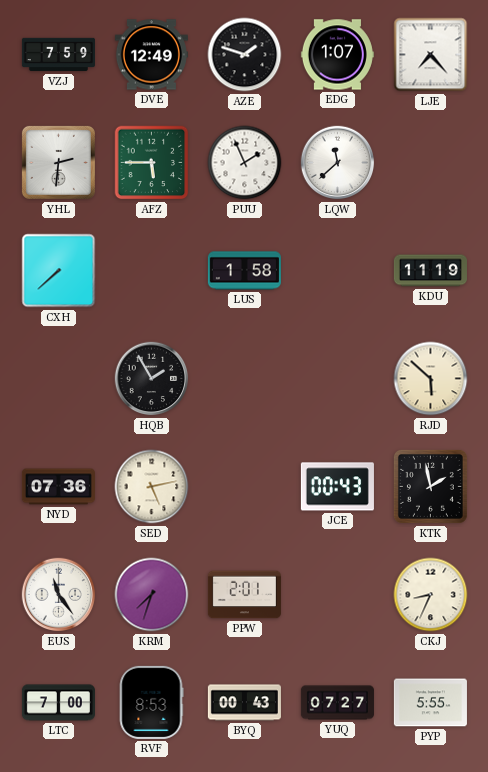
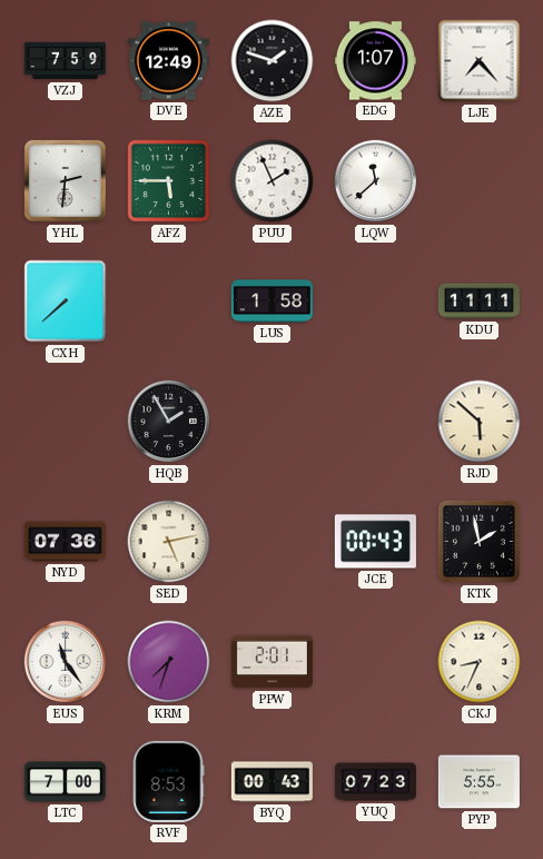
KDU: 11:19 -> 11:11 (478, 302)
YUQ: 07:27 -> 07:23 (375, 782)
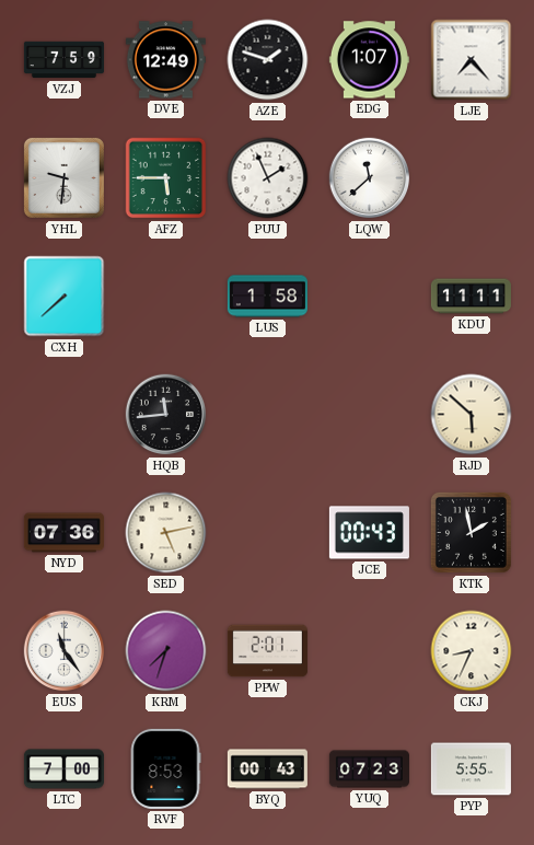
YHL: 2:31 -> 9:31 (63, 177)
HQB: 1:55 -> 11:44 (166, 415)
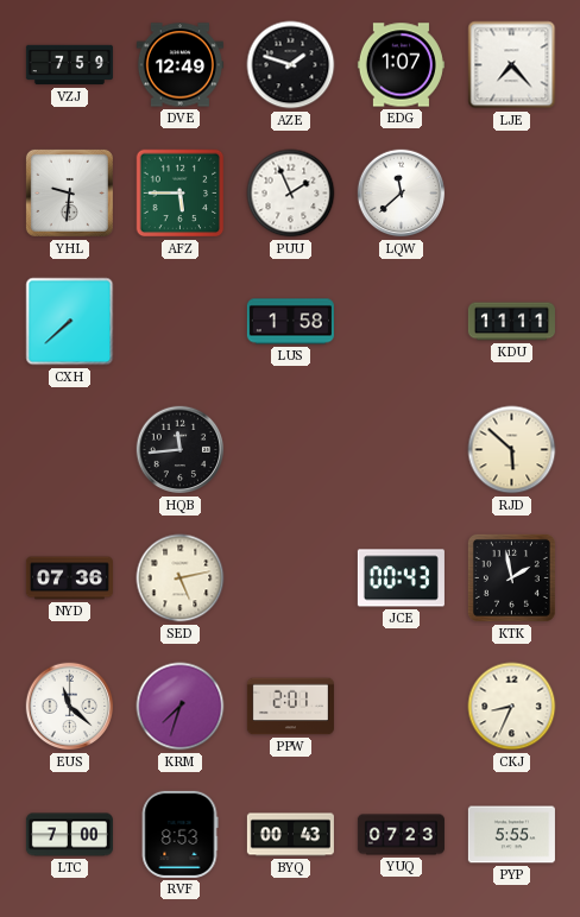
EUS: 11:24 -> 11:22 (70, 707)
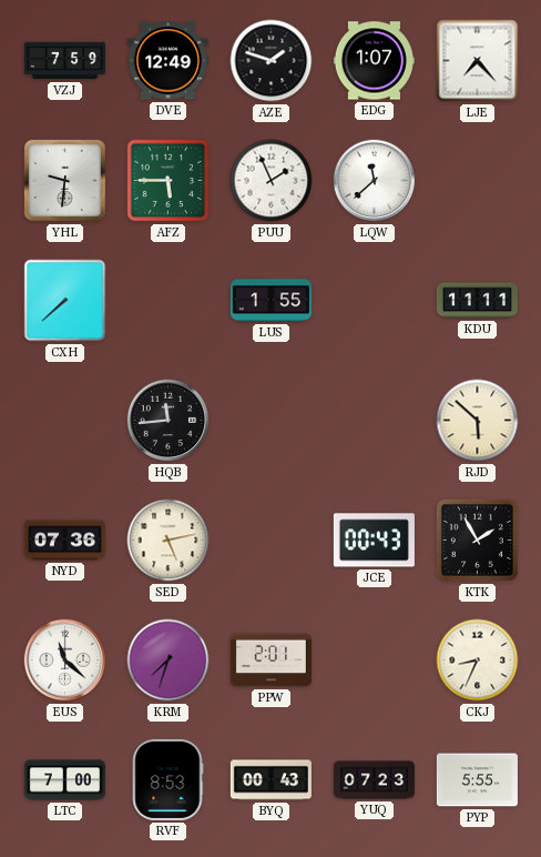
LUS: 1:58 -> 1:55 (270, 301)
KTK: 1:58 -> 1:55 (477, 540)
